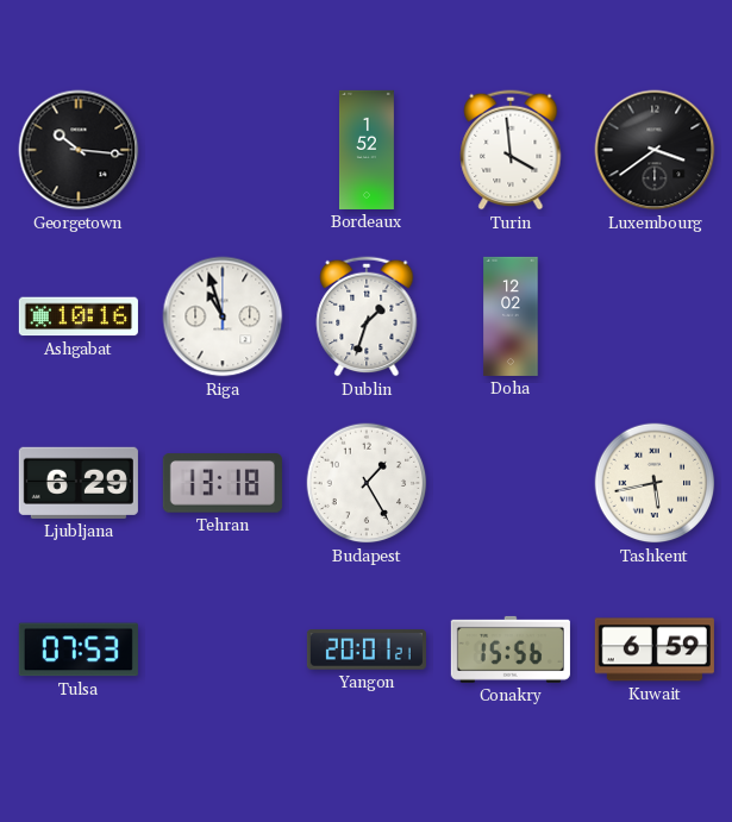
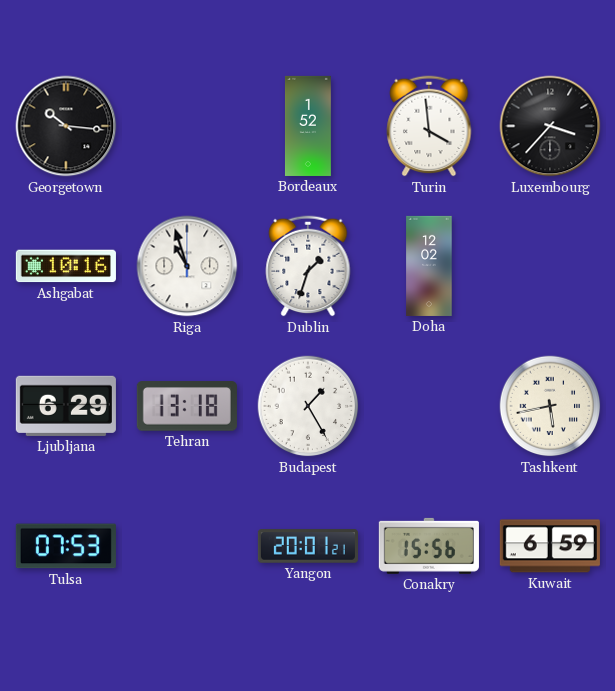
Luxembourg: 3:39 -> 3:37 (550, 126)
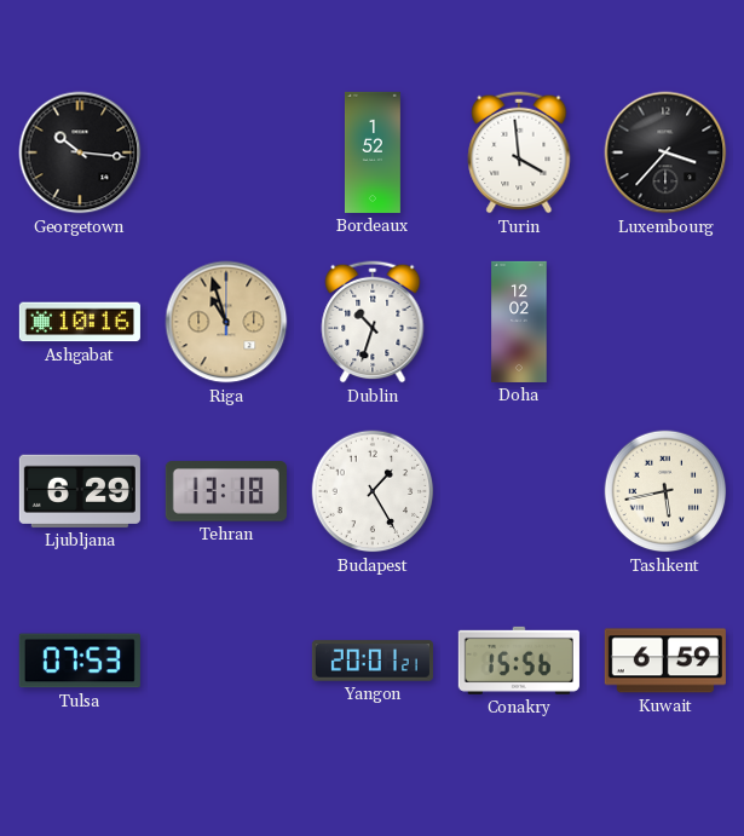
Riga dial: white -> champagne (226, 322)
Dublin: 1:33 -> 10:33 (373, 322)
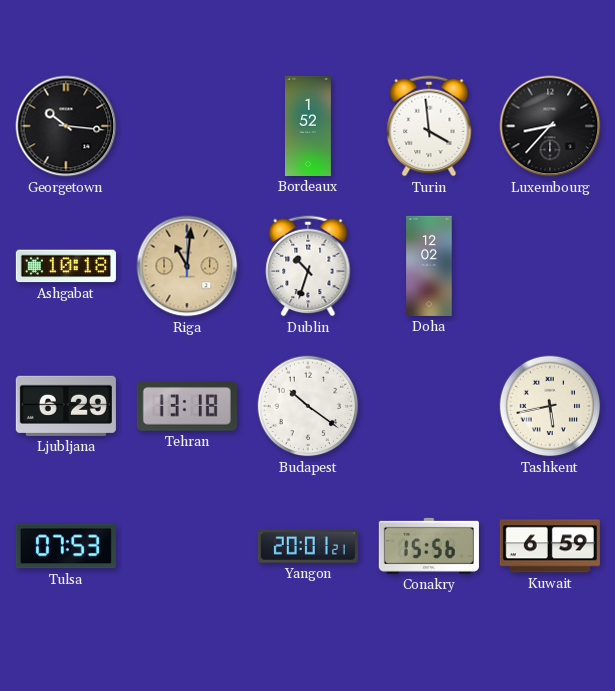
Luxembourg: 3:37 -> 8:37 (550, 126)
Ashgabat: 10:16 -> 10:18 (66, 266)
Riga: 10:57 -> 11:01 (187, 266)
Budapest: 1:25 -> 10:21 (308, 406)
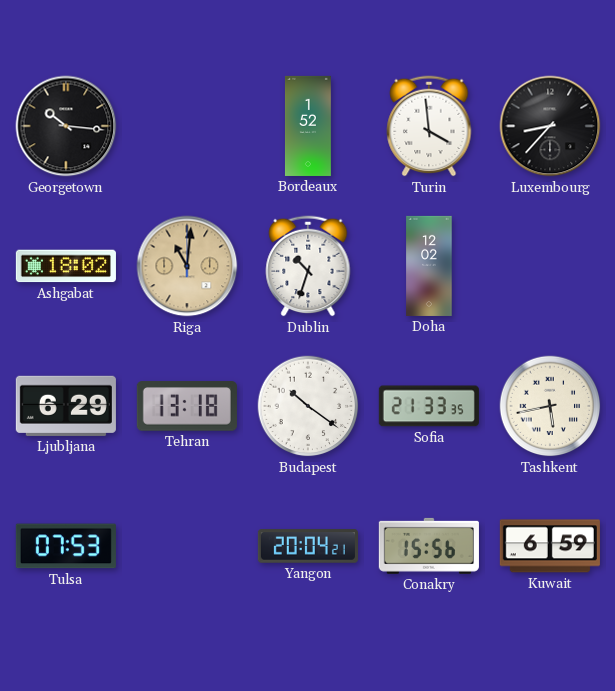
Ashgabat: 10:18 -> 18:02 (66, 266)
Sofia: none -> 21:33 (429, 406)
Yangon: 20:01 -> 20:04 (308, 546)
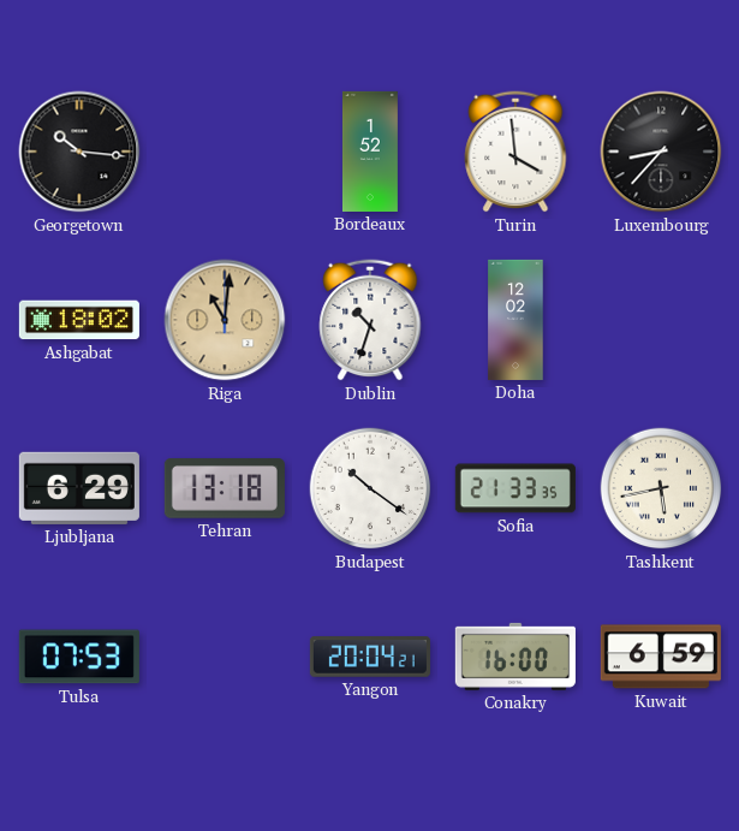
Conakry: 15:56 -> 16:00 (515, 657)
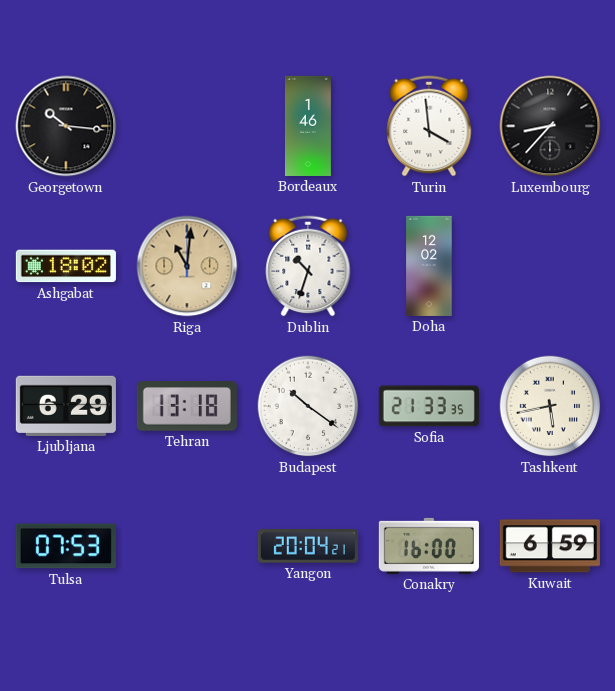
Bordeaux: 1:52 -> 1:46 (308, 126)
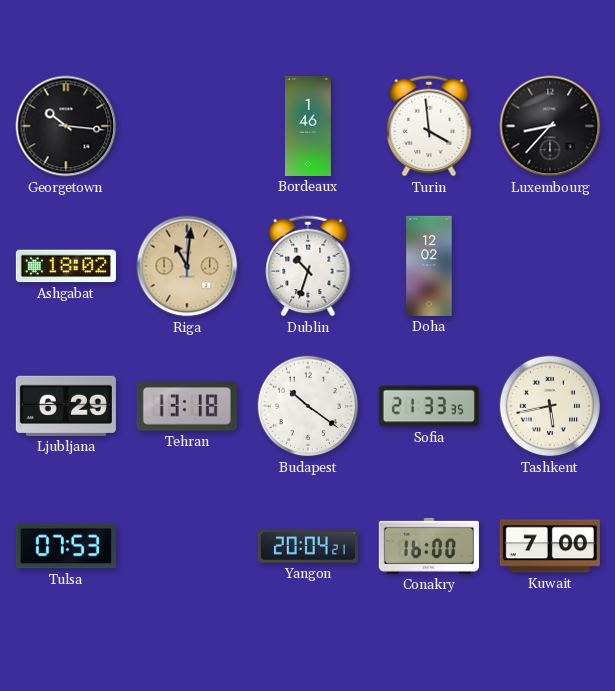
Kuwait: 6:59 -> 7:00 (550, 546)
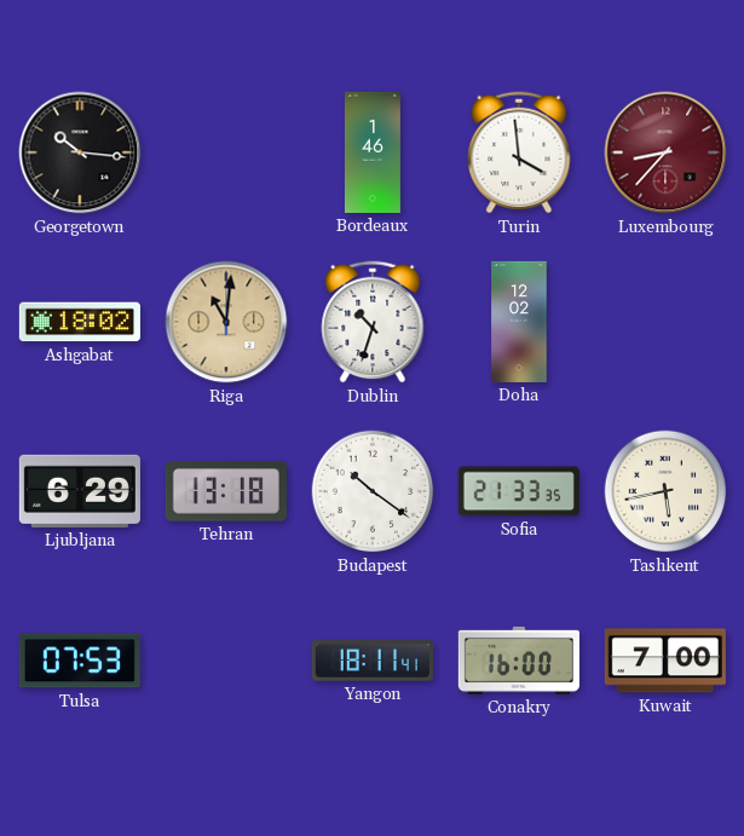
Luxembourg dial: black -> burgundy (665, 152)
Yangon: 20:04 -> 18:11 (373, 661)
